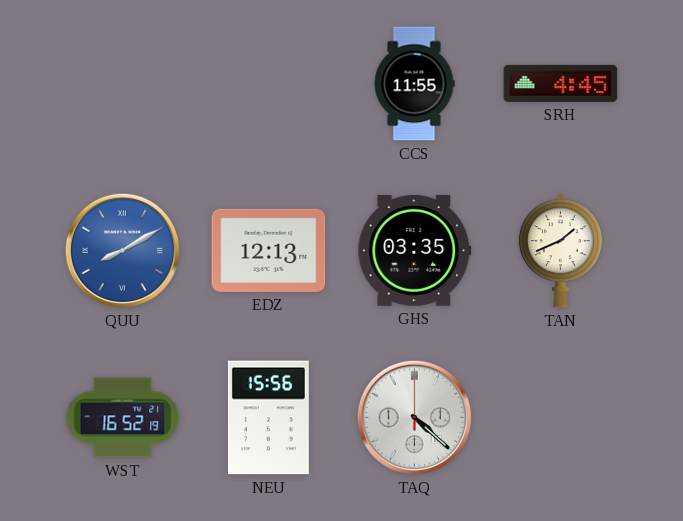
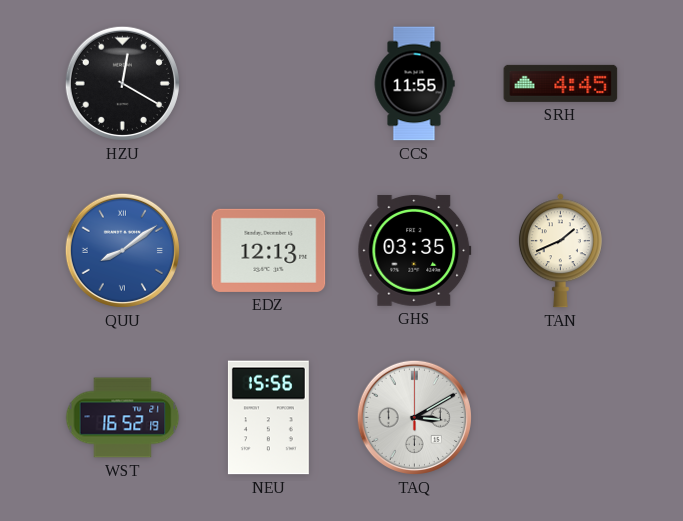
HZU: none -> 12:20 (122, 83)
QUU: 8:10 -> 8:09 (122, 250)
TAQ: 4:22 -> 3:10 (414, 417)
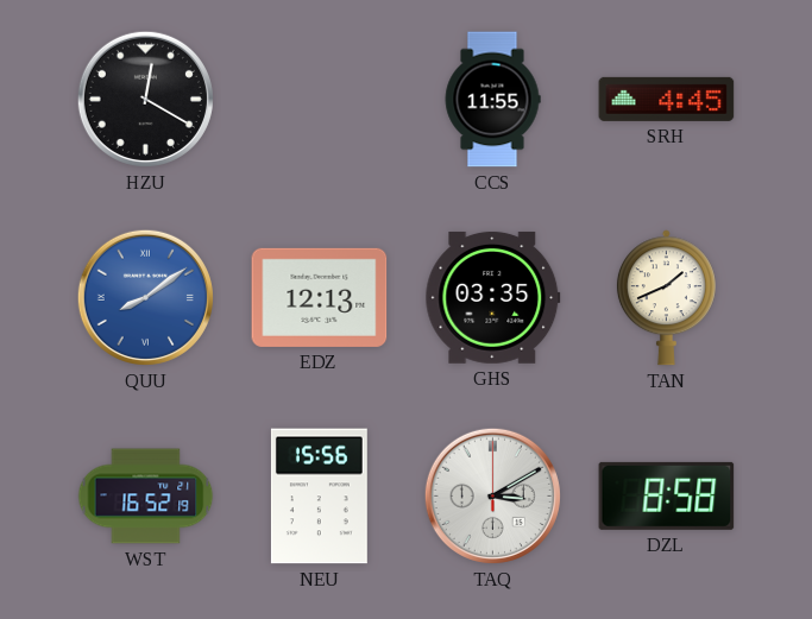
DZL: none -> 8:58 (667, 495)
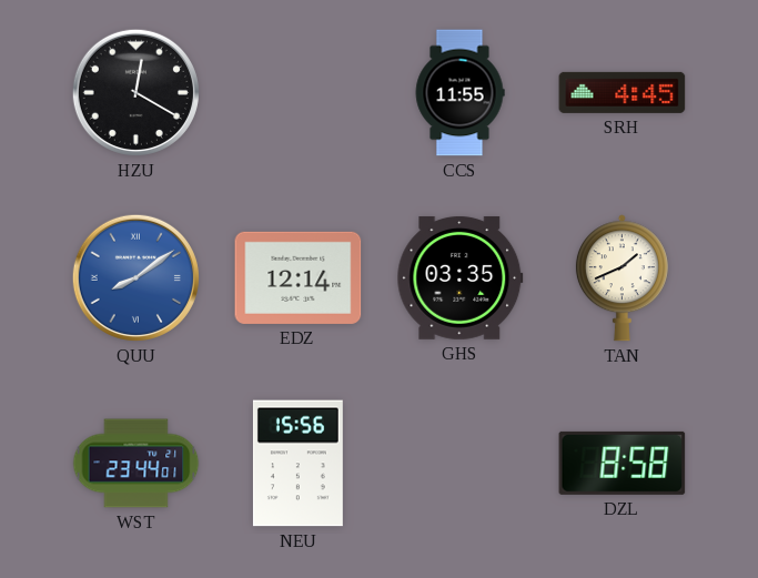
EDZ: 12:13 -> 12:14 (299, 277)
WST: 16:52 -> 23:44 (137, 464)
TAQ: 3:10 -> none (492, 495)
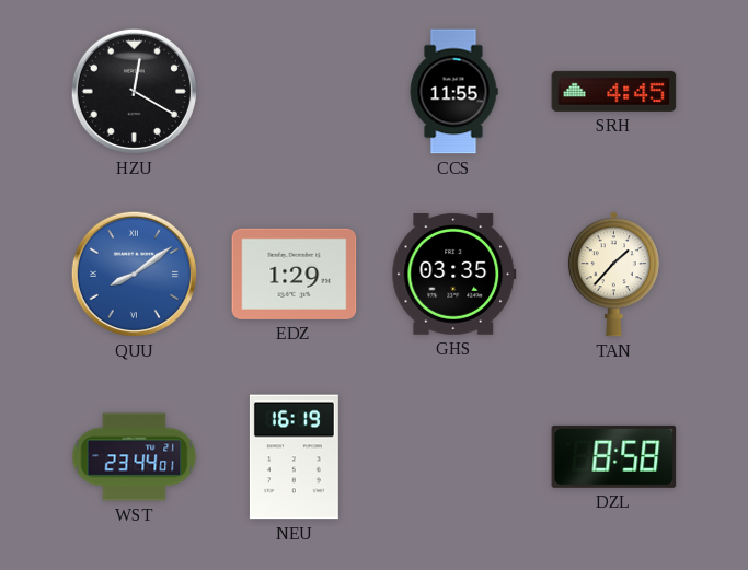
EDZ: 12:14 -> 1:29 (295, 274)
TAN: 1:41 -> 1:37 (613, 275)
NEU: 15:56 -> 16:19 (294, 457)
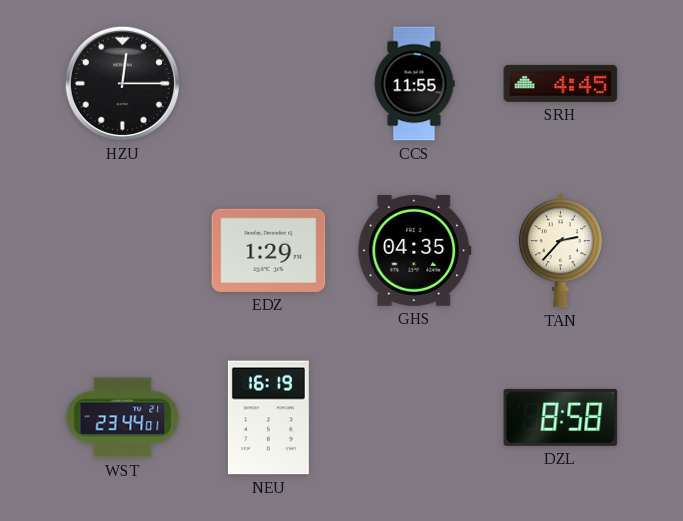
HZU: 12:20 -> 12:15 (122, 83)
QUU: 8:09 -> none (134, 274)
GHS: 03:35 -> 04:35 (415, 250)
TAN: 1:37 -> 2:37 (560, 251)
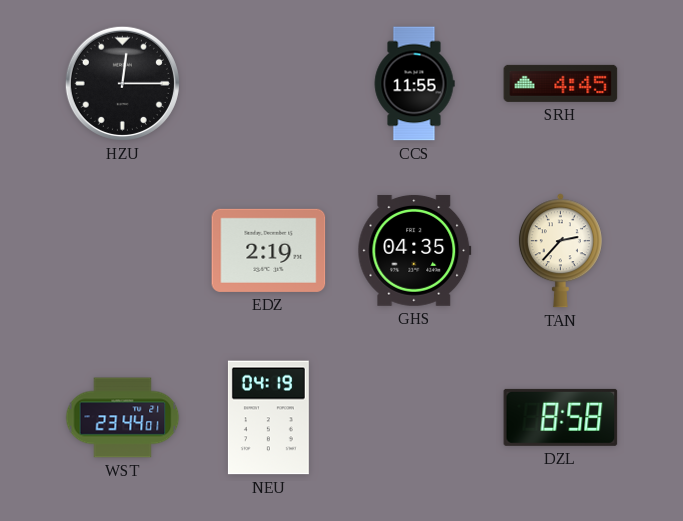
EDZ: 1:29 -> 2:19 (269, 250)
NEU: 16:19 -> 04:19 (268, 418)
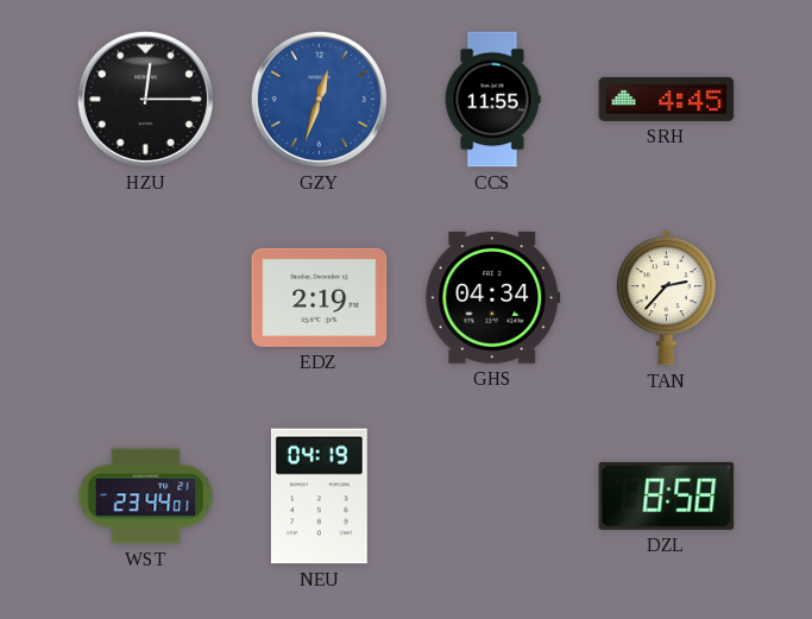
GZY: none -> 12:33 (319, 99)
GHS: 04:35 -> 04:34 (493, 297)
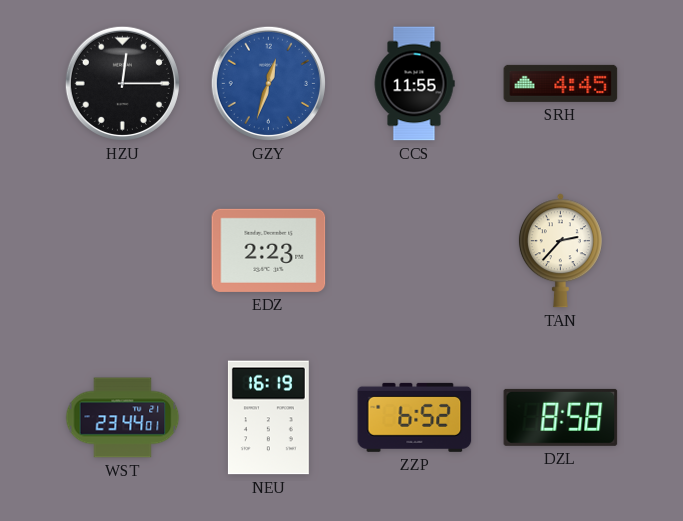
EDZ: 2:19 -> 2:23 (269, 250)
GHS: 04:34 -> none (493, 297)
NEU: 04:19 -> 16:19 (268, 418)
ZZP: none -> 6:52 (415, 417)
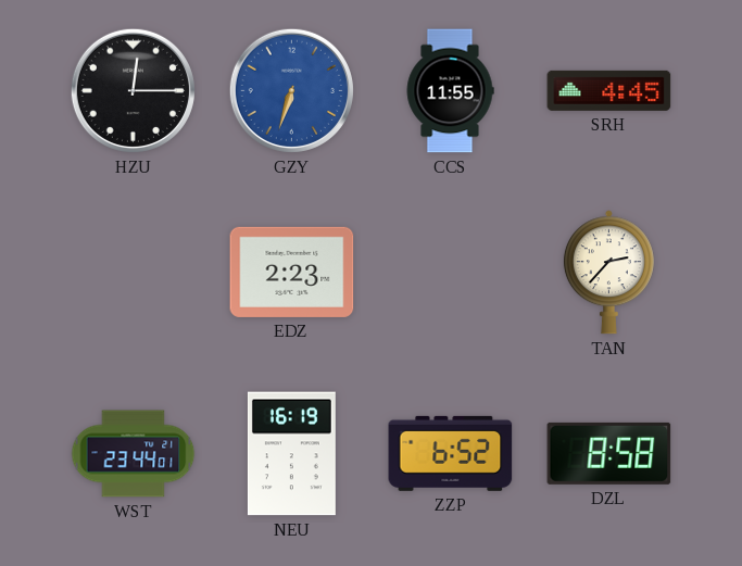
GZY: 12:33 -> 6:33 (291, 90)
